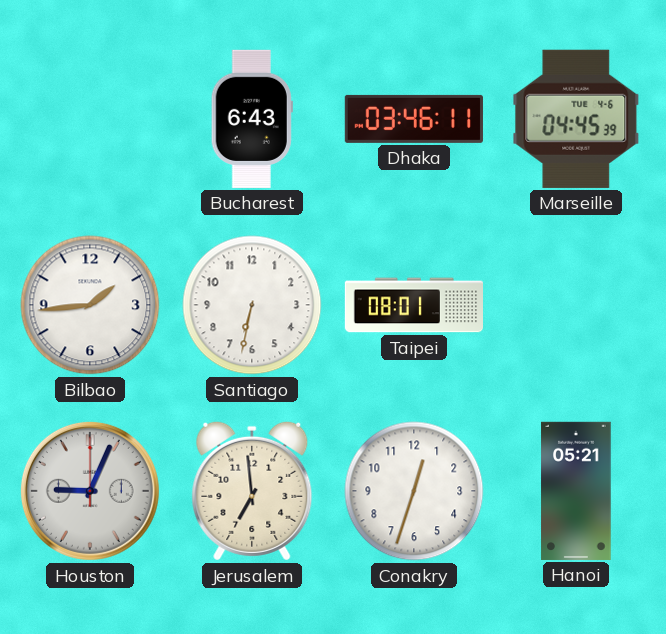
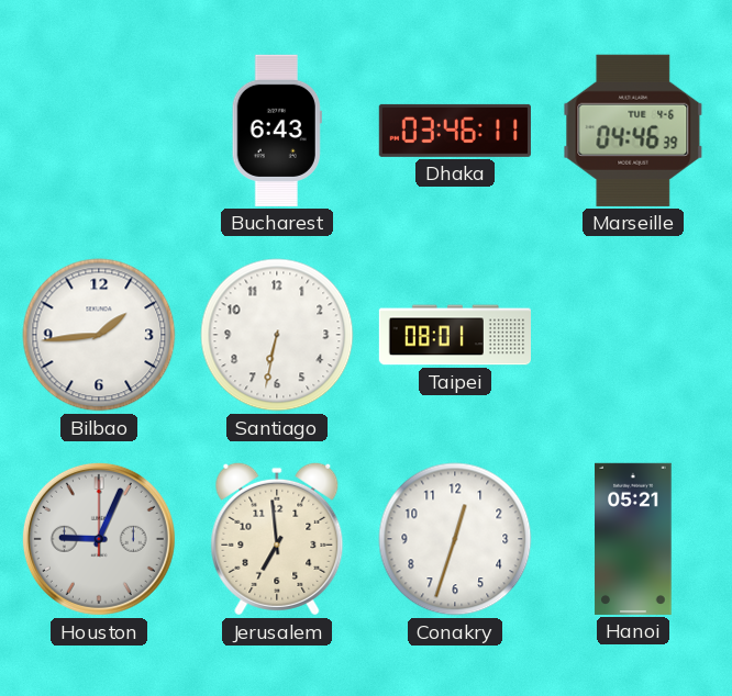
Marseille: 04:45 -> 04:46 (633, 131)
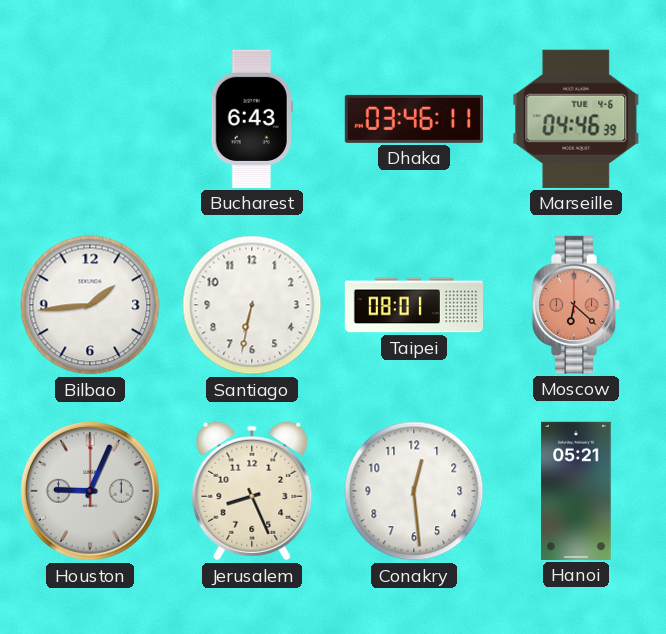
Moscow: none -> 6:22 (576, 305)
Jerusalem: 6:59 -> 8:26 (252, 491)
Conakry: 12:33 -> 12:29 (414, 491)
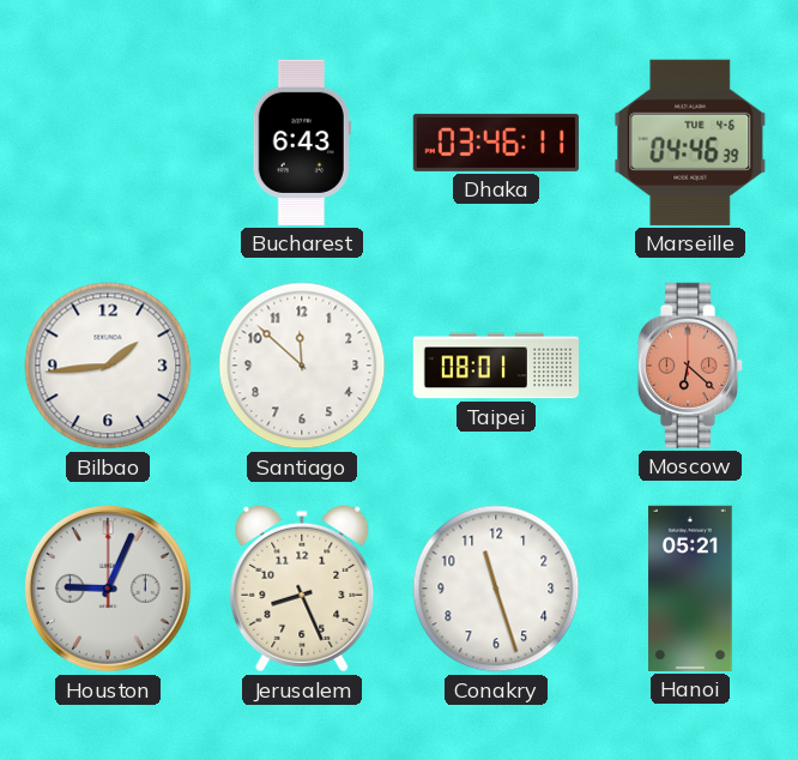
Santiago: 6:32 -> 11:52 (302, 366)
Conakry: 12:29 -> 11:27 (496, 589)
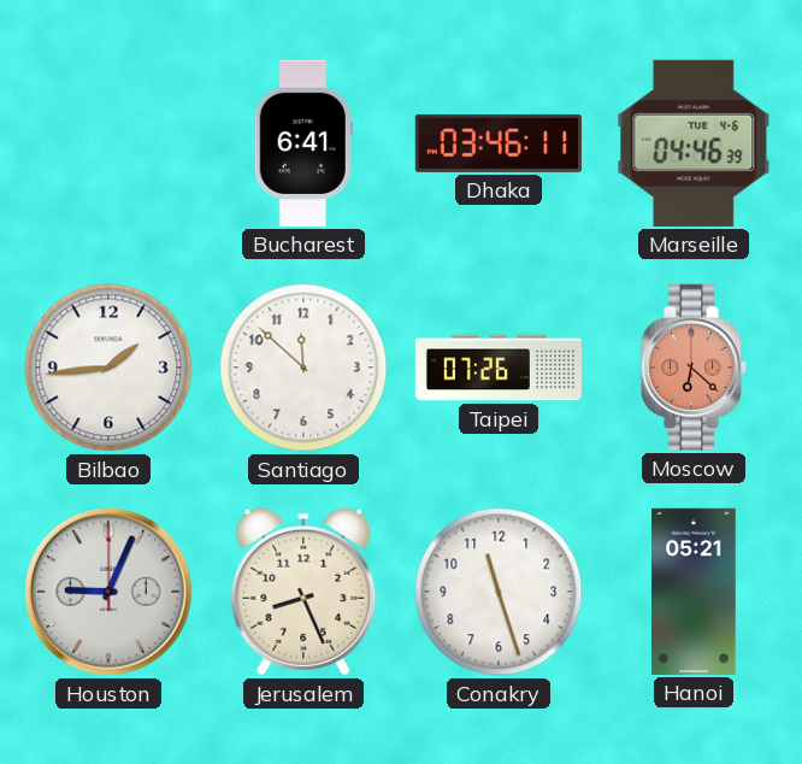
Bucharest: 6:43 -> 6:41 (303, 143)
Taipei: 08:01 -> 07:26 (497, 368)
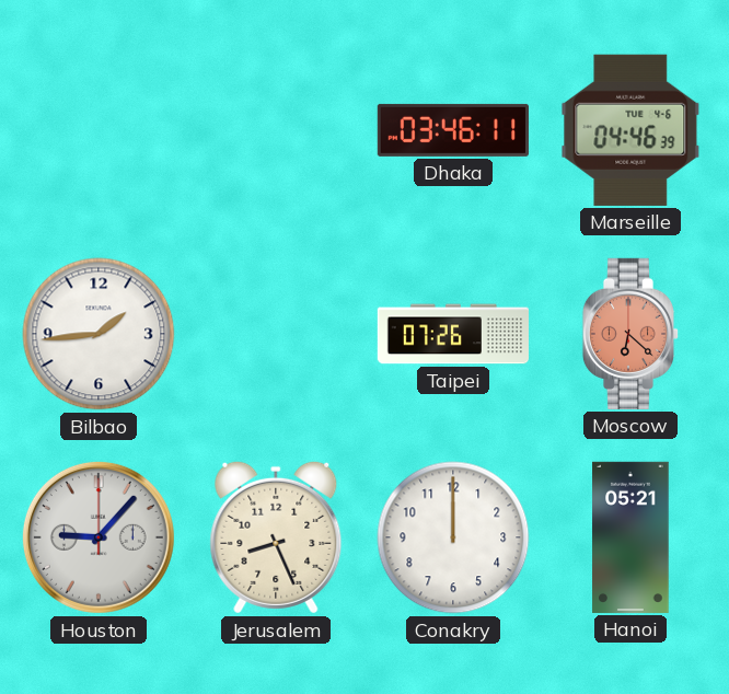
Bucharest: 6:41 -> none (303, 143)
Santiago: 11:52 -> none (303, 368)
Houston: 9:04 -> 9:07 (99, 537)
Conakry: 11:27 -> 12:00 (453, 537)
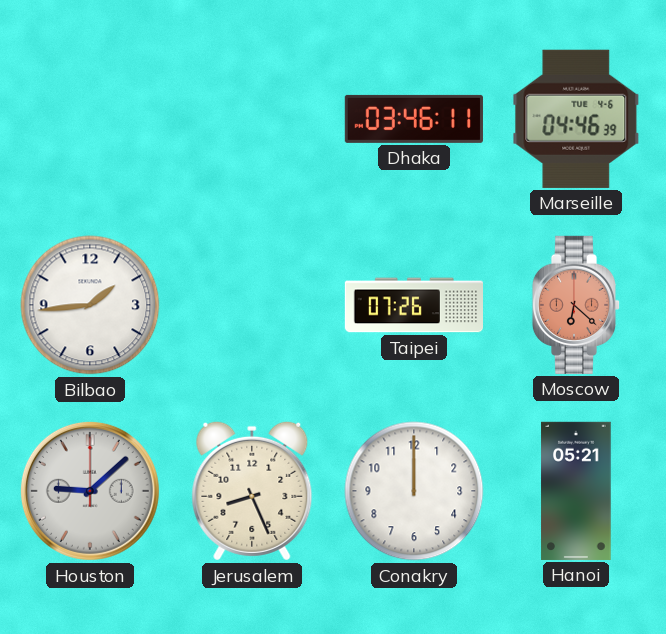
Houston: 9:07 -> 9:08 (90, 491)
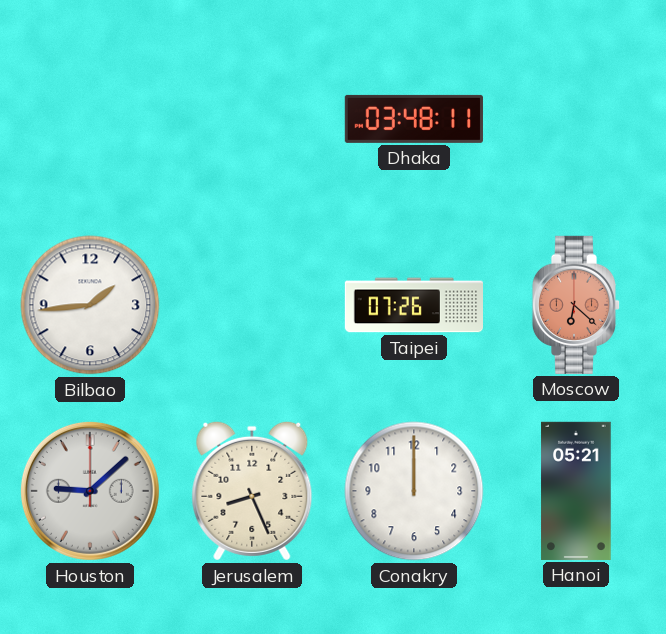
Dhaka: 03:46 -> 03:48 (414, 119)
Marseille: 04:46 -> none (576, 119)
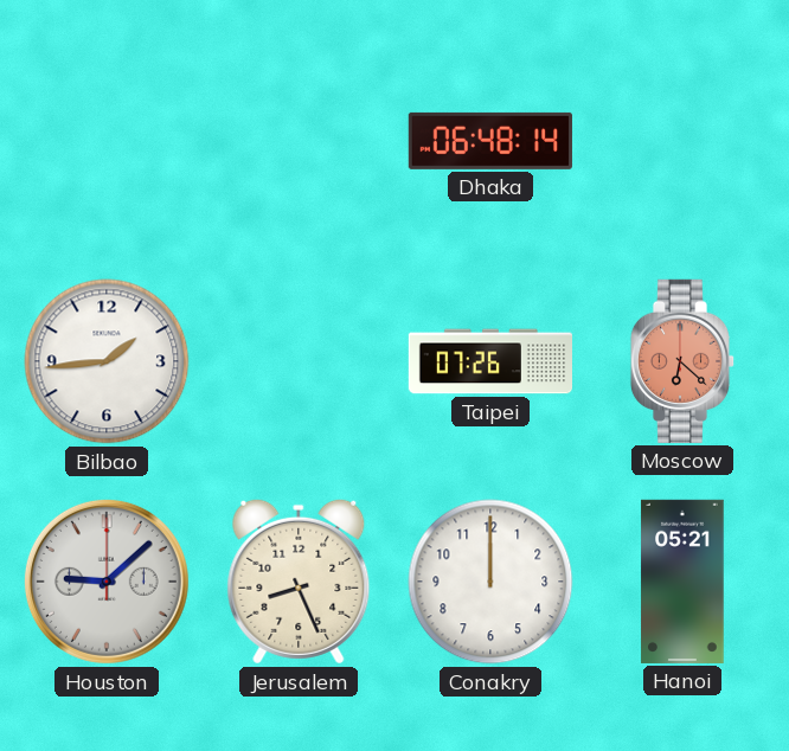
Dhaka: 03:48 -> 06:48 (490, 141)
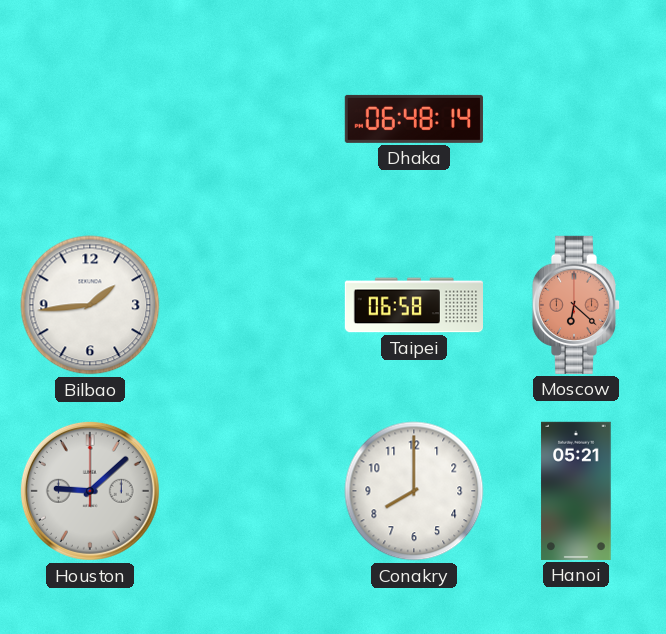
Taipei: 07:26 -> 06:58 (413, 305)
Jerusalem: 8:26 -> none (299, 582)
Conakry: 12:00 -> 8:00 (414, 491)
